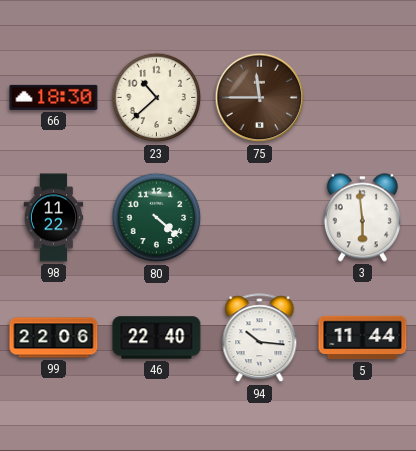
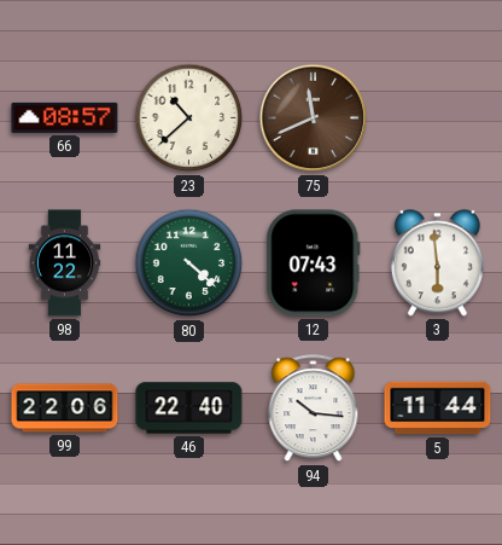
66: 18:30 -> 08:57 (65, 117)
75: 11:45 -> 11:41 (314, 118)
12: none -> 07:43 (314, 263)
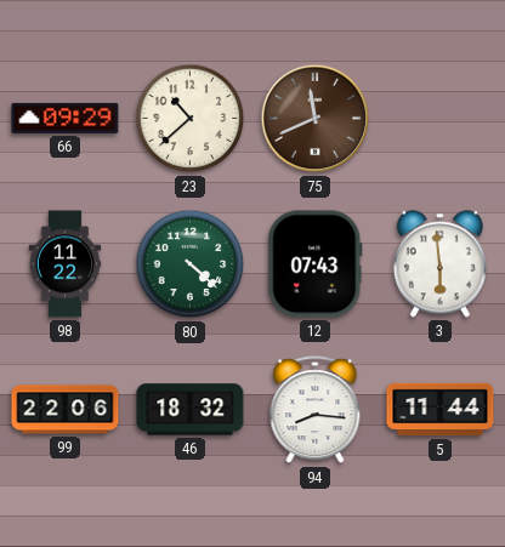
66: 08:57 -> 09:29 (66, 118)
46: 22:40 -> 18:32 (191, 410)
94: 10:16 -> 8:16 (316, 410)
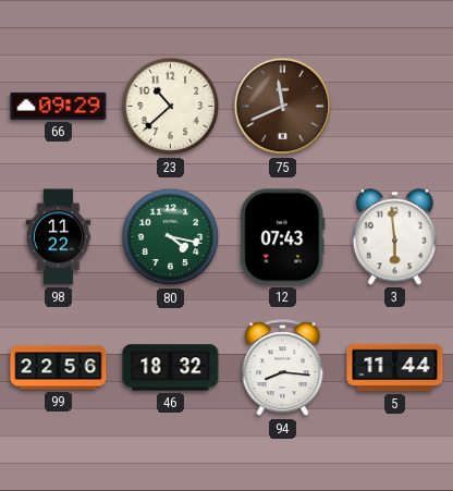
80: 4:22 -> 4:17 (171, 237)
99: 22:06 -> 22:56 (59, 368)
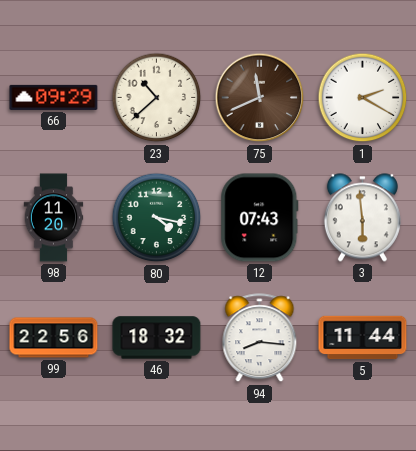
1: none -> 2:20 (363, 98)
98: 11:22 -> 11:20 (54, 218)
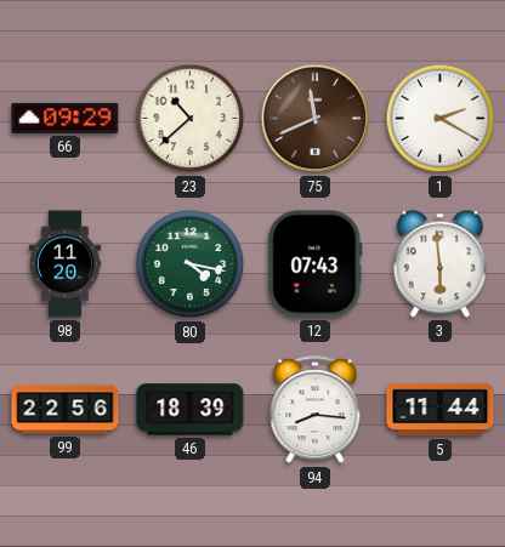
46: 18:32 -> 18:39 (191, 410)
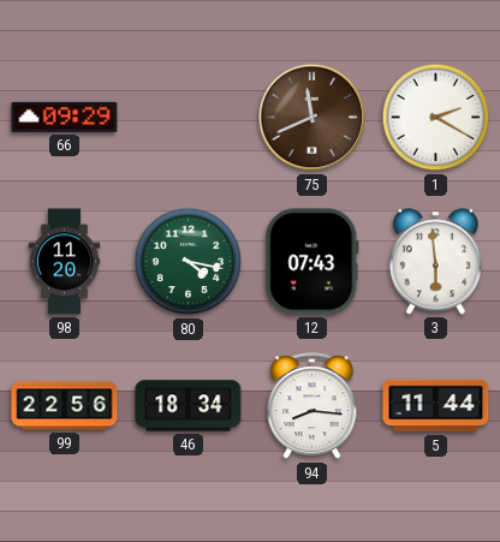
23: 10:38 -> none (191, 119)
46: 18:39 -> 18:34 (189, 406)
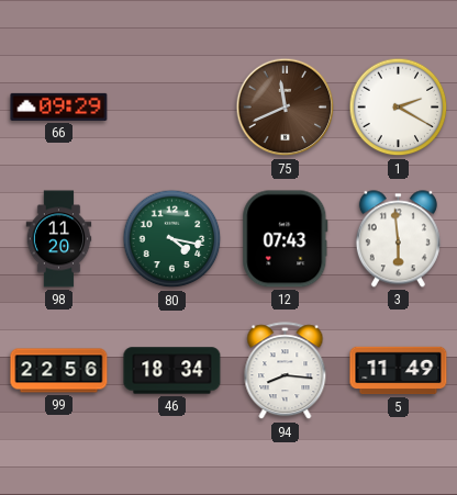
5: 11:44 -> 11:49 (399, 371)
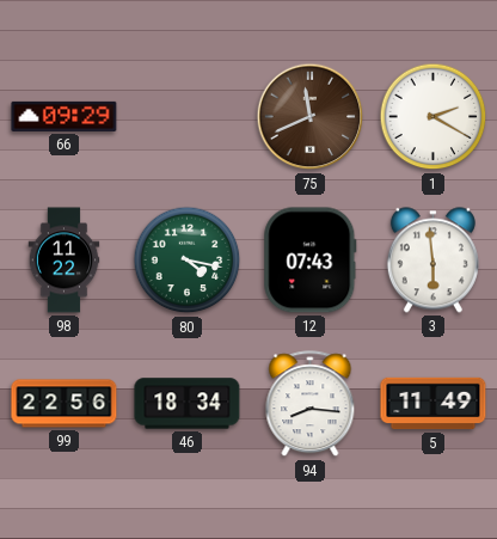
98: 11:20 -> 11:22 (65, 261)
